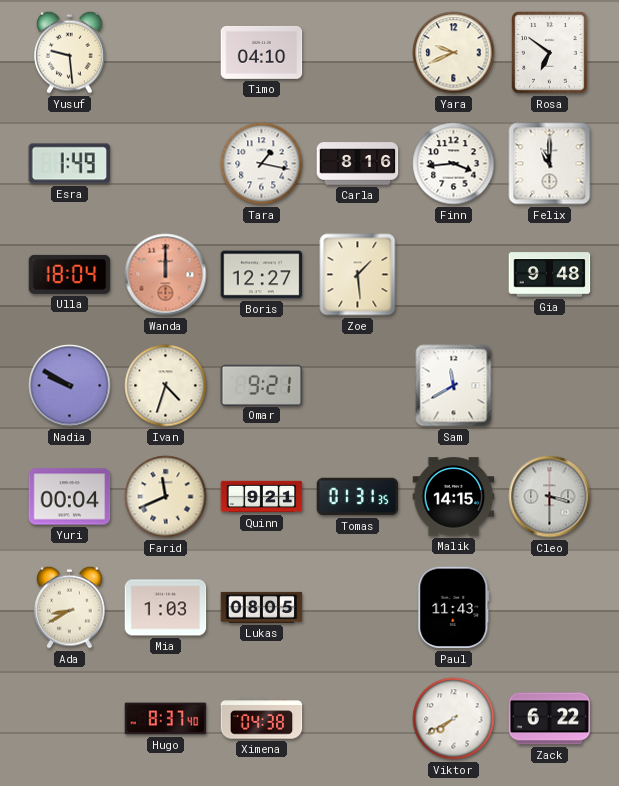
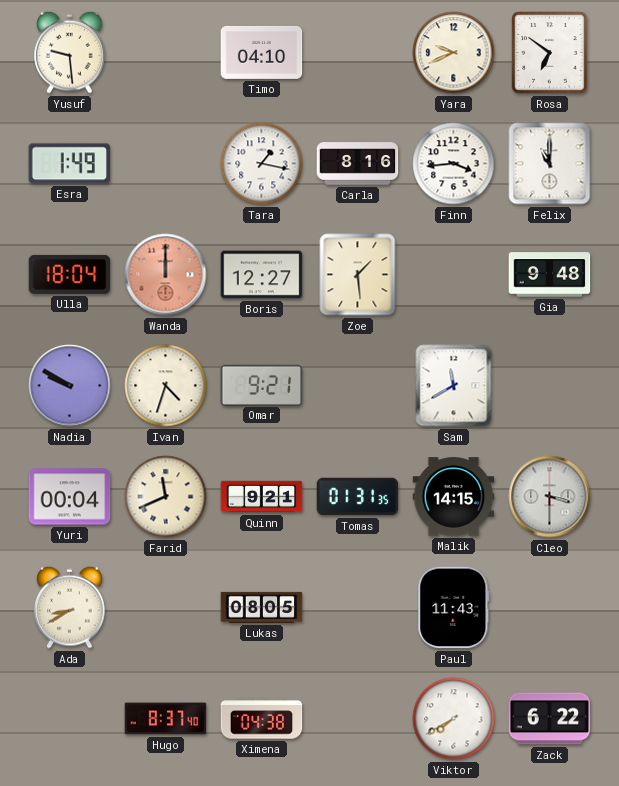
Mia: 1:03 -> none (166, 608)
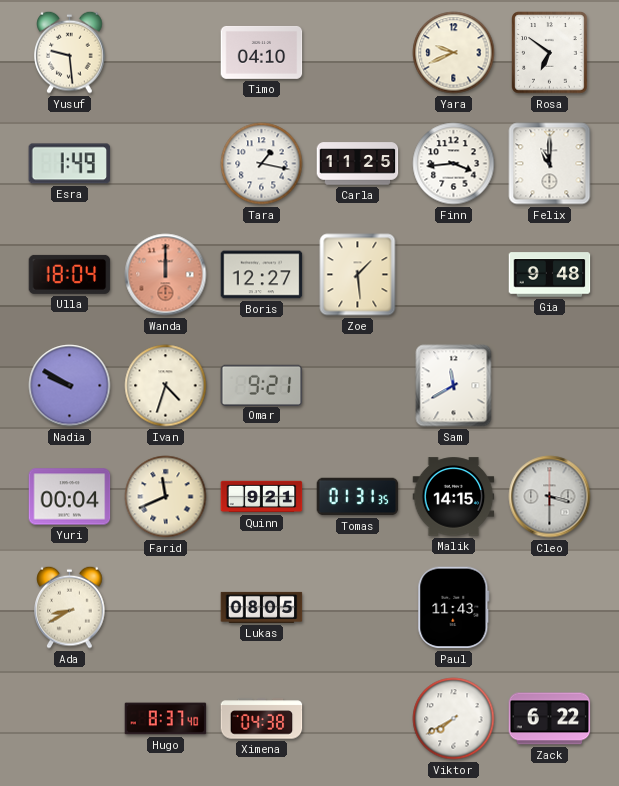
Carla: 8:16 -> 11:25 (358, 164)
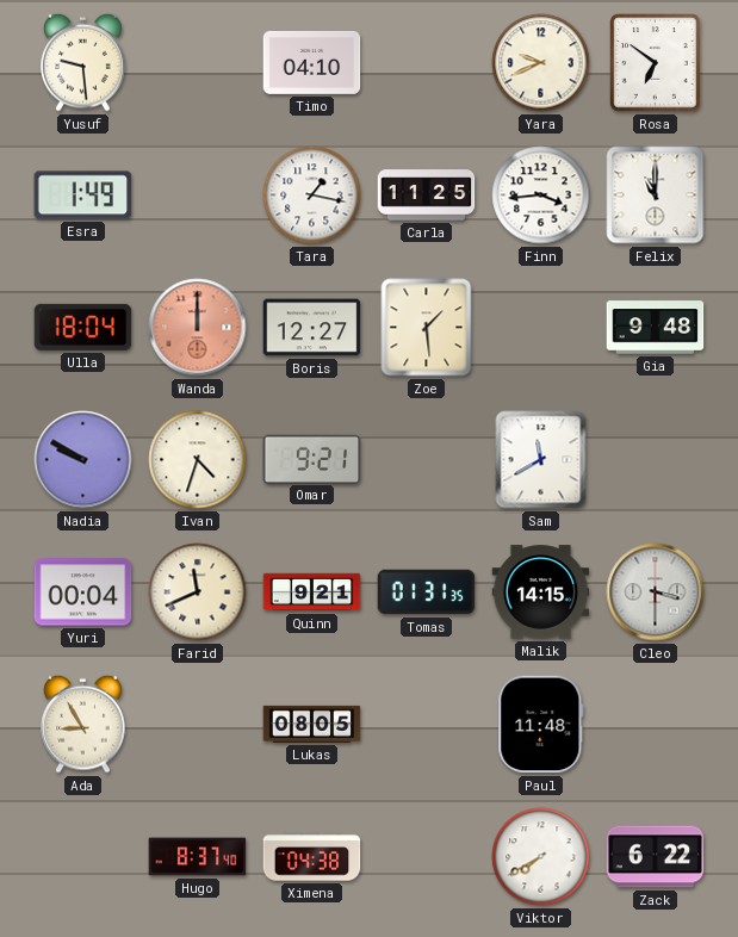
Ada: 8:40 -> 8:55 (83, 724)
Paul: 11:43 -> 11:48 (541, 725)
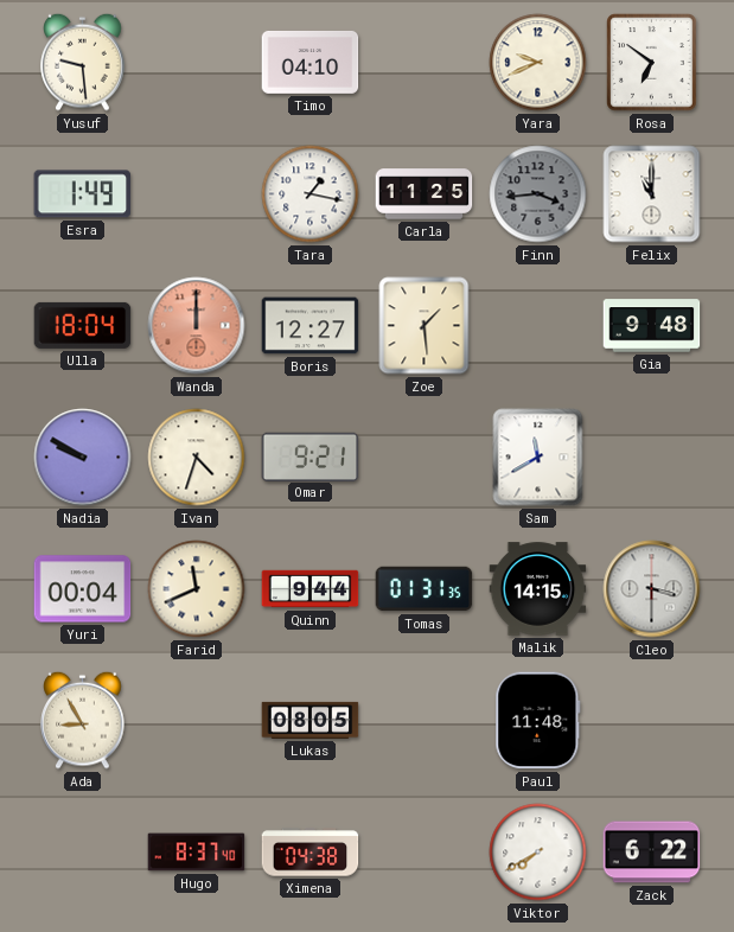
Finn dial: white -> grey (538, 194)
Quinn: 9:21 -> 9:44 (311, 589)
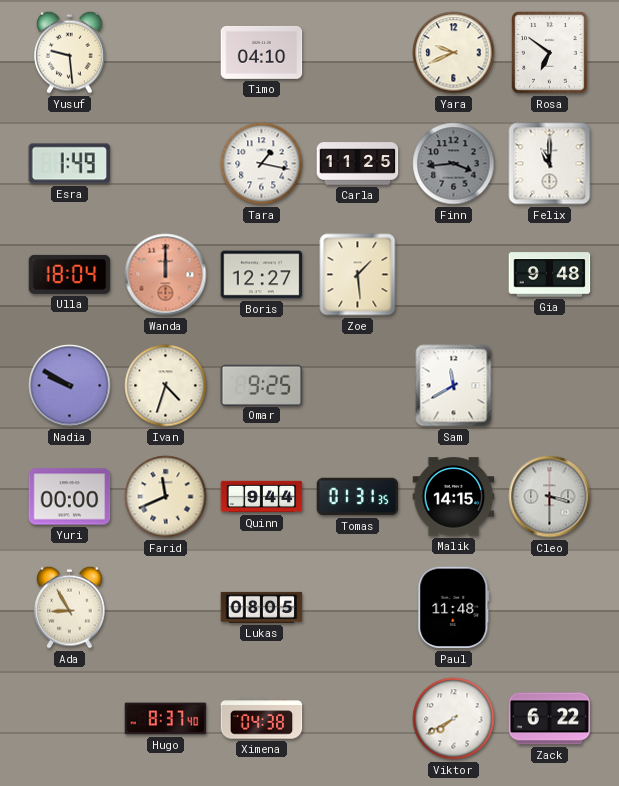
Omar: 9:21 -> 9:25 (262, 385)
Yuri: 00:04 -> 00:00 (70, 497)
